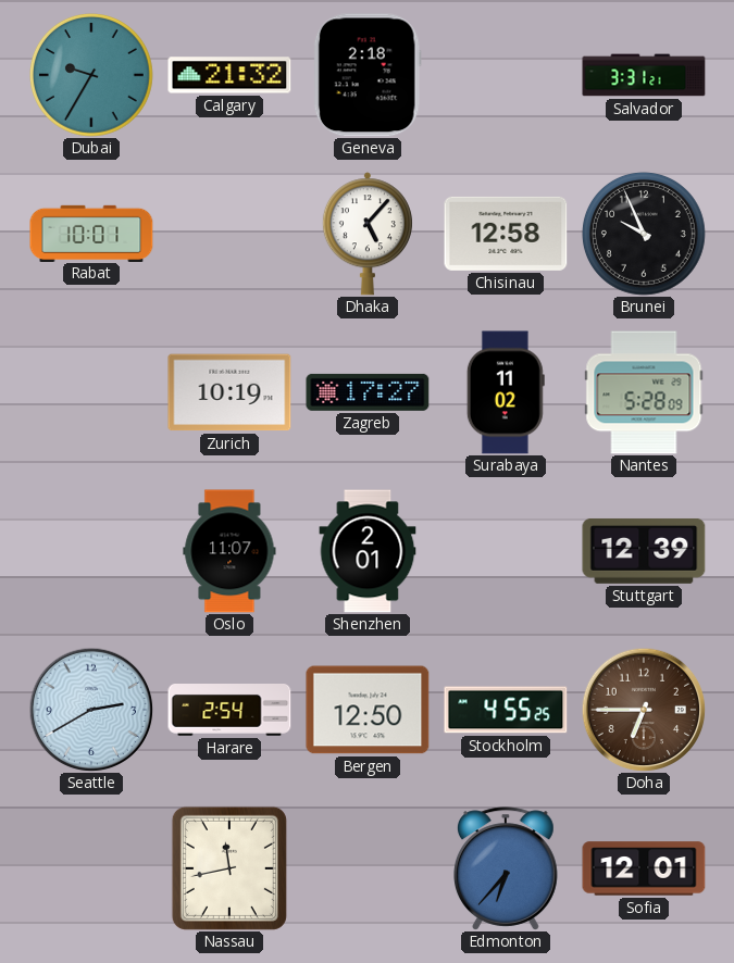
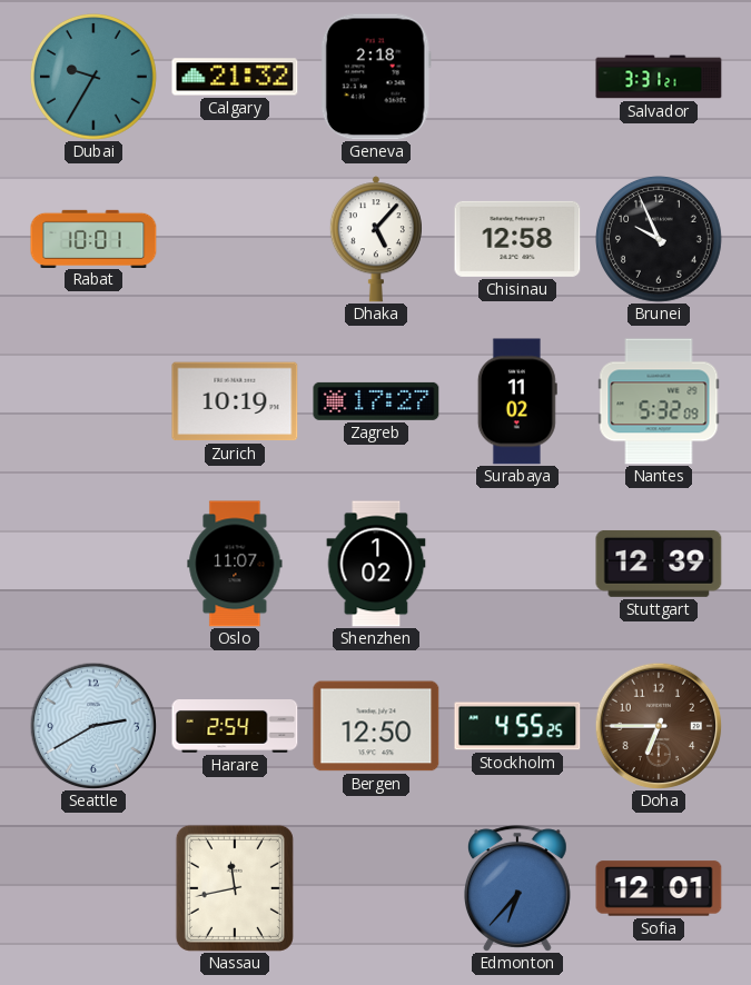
Nantes: 5:28 -> 5:32 (659, 401)
Shenzhen: 2:01 -> 1:02 (376, 564)
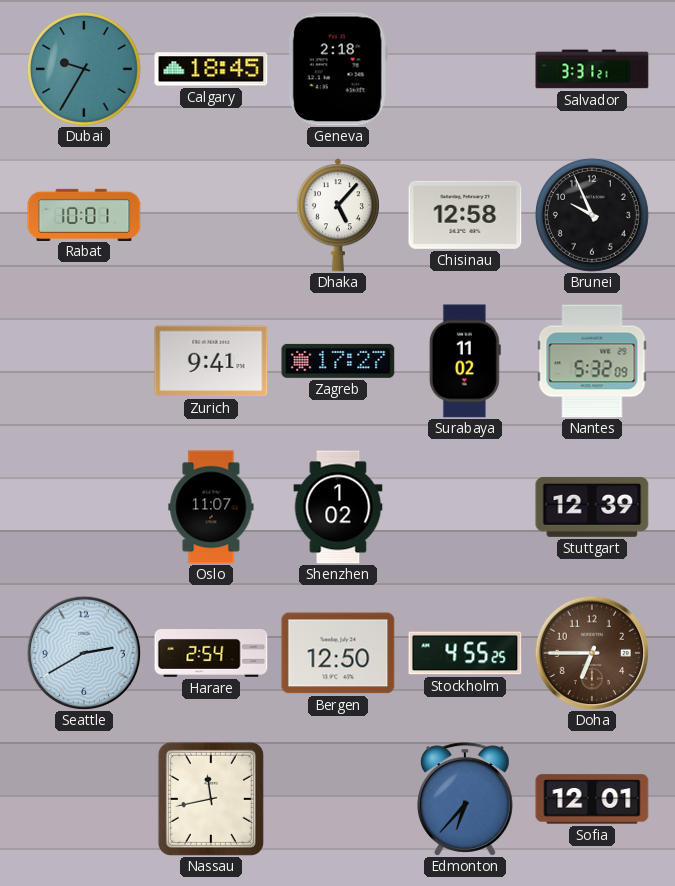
Calgary: 21:32 -> 18:45 (211, 69)
Zurich: 10:19 -> 9:41 (211, 361)
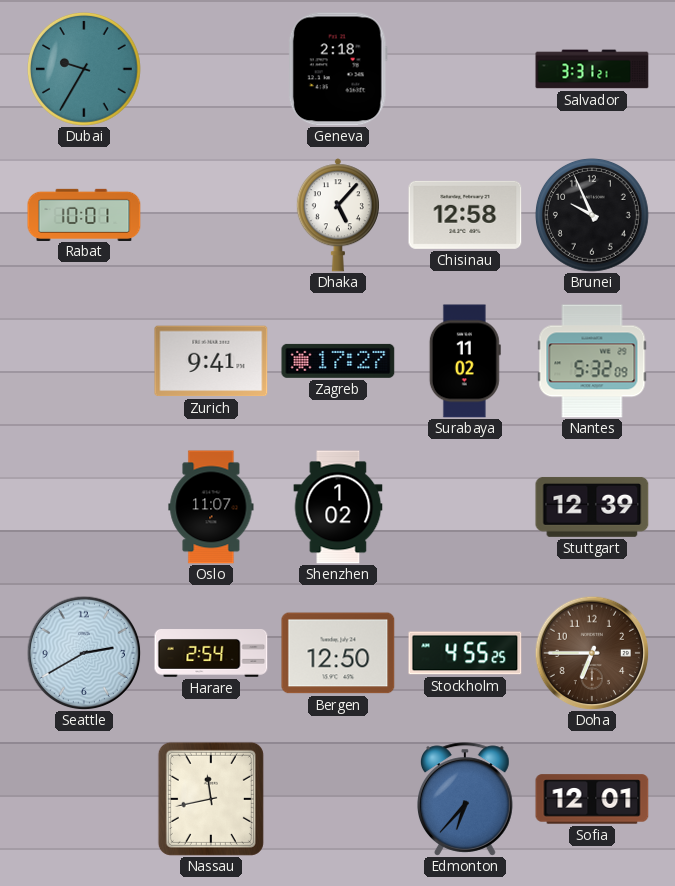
Calgary: 18:45 -> none (211, 69)
